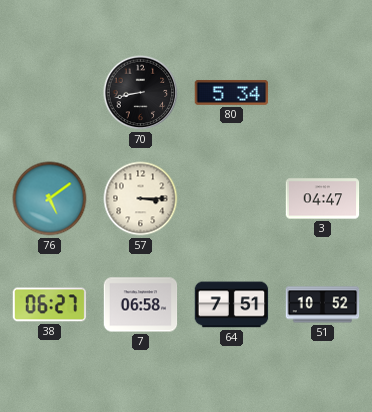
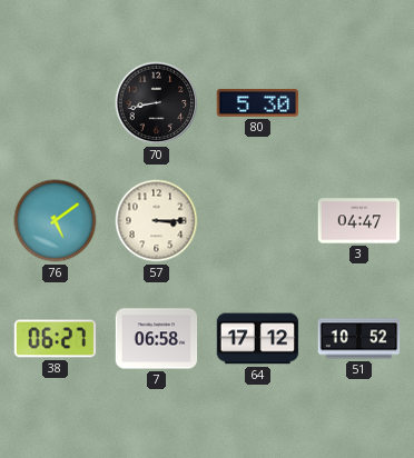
80: 5:34 -> 5:30 (258, 103)
64: 7:51 -> 17:12 (258, 339)
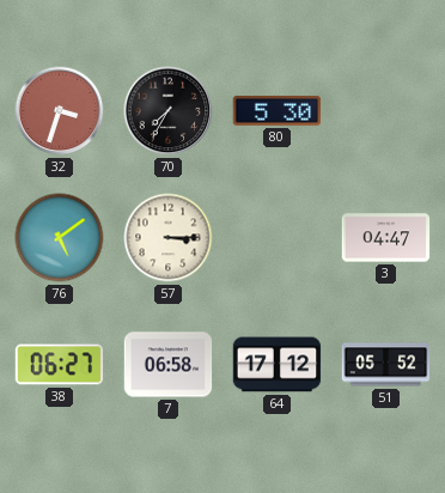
32: none -> 3:33 (60, 111)
70: 8:43 -> 7:35 (169, 111)
51: 10:52 -> 05:52 (386, 365)
